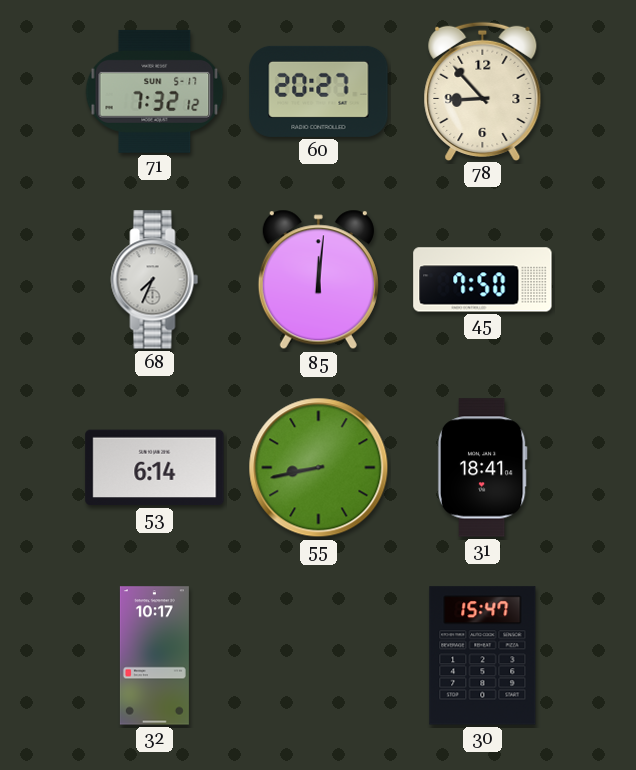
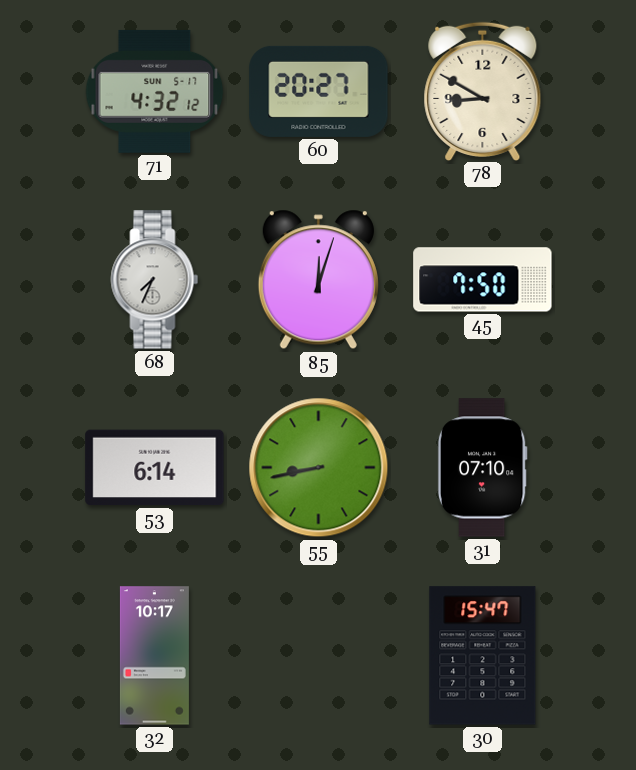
71: 7:32 -> 4:32 (155, 91)
78: 8:53 -> 8:50 (483, 91)
85: 12:01 -> 12:03 (318, 280)
31: 18:41 -> 07:10 (482, 468)
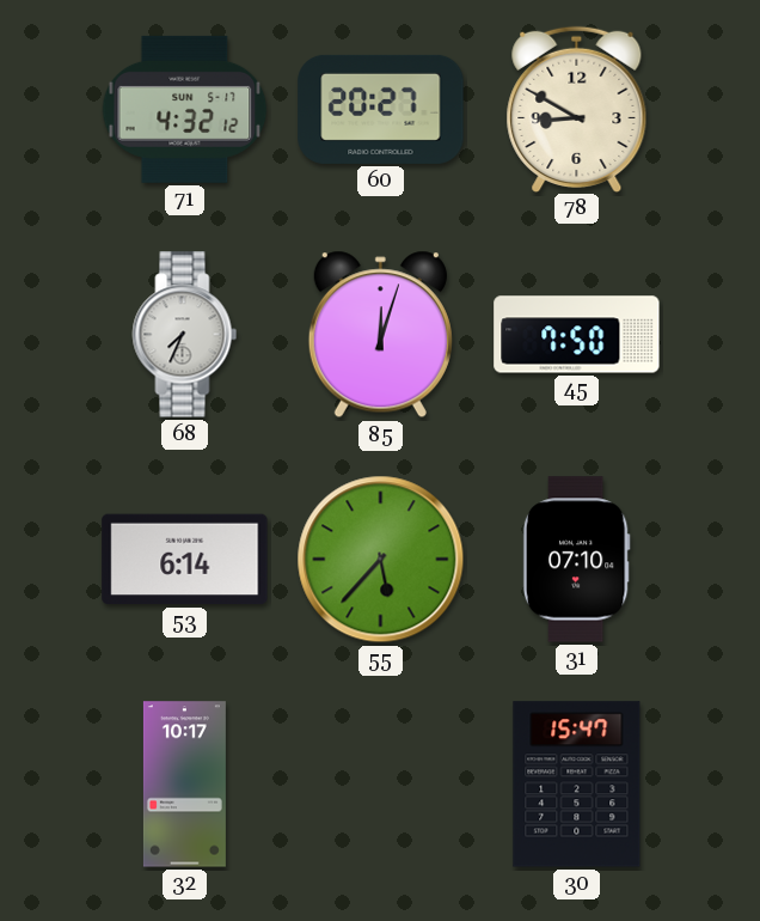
55: 8:43 -> 5:37 (381, 560)
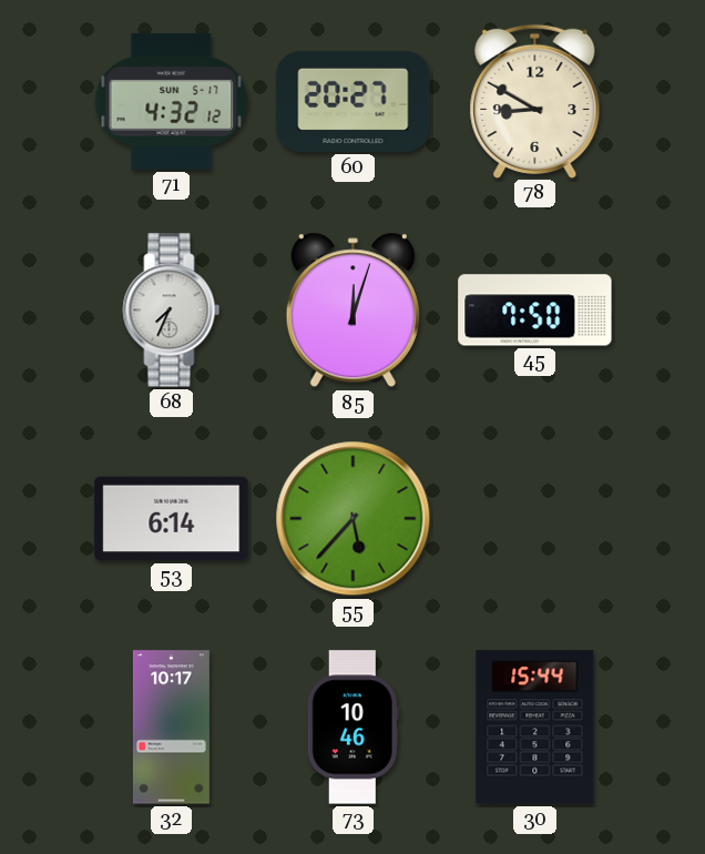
31: 07:10 -> none (576, 560)
73: none -> 10:46 (352, 728)
30: 15:47 -> 15:44 (535, 728)
